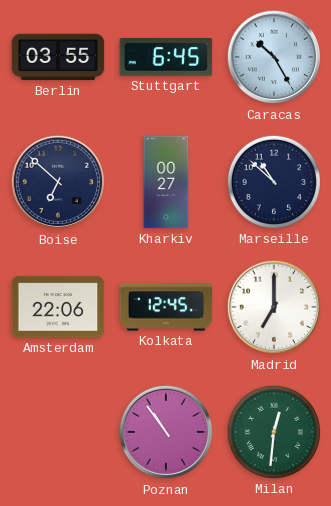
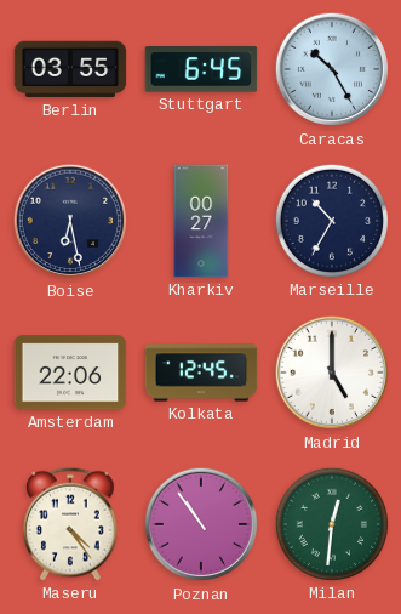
Boise: 6:52 -> 6:28 (70, 221)
Marseille: 10:52 -> 10:35 (332, 221)
Madrid: 7:00 -> 5:00 (332, 373)
Maseru: none -> 4:24 (71, 524)
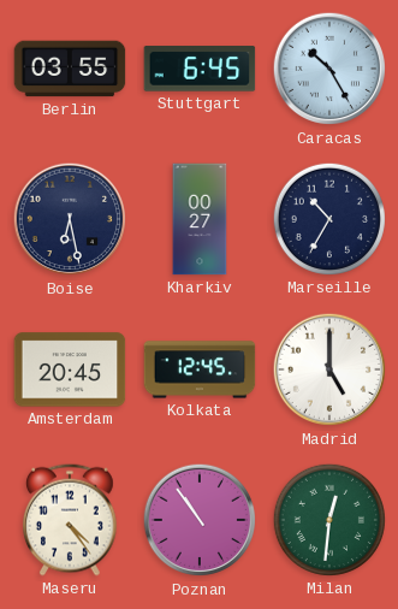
Amsterdam: 22:06 -> 20:45 (70, 369)
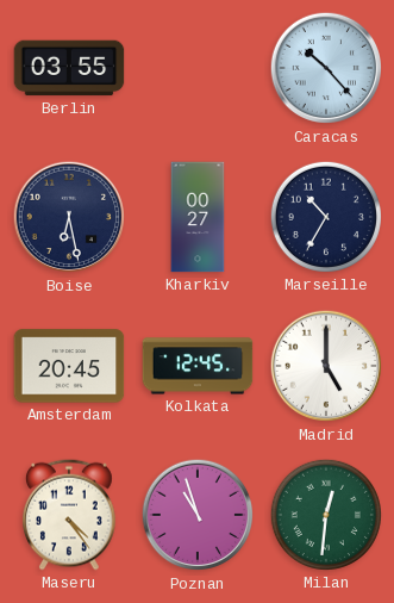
Stuttgart: 6:45 -> none (200, 69)
Caracas: 10:25 -> 10:23 (326, 68)
Poznan: 10:54 -> 10:57 (198, 515)
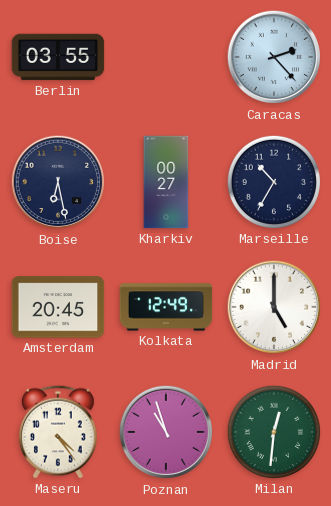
Caracas: 10:23 -> 2:23 (274, 57)
Kolkata: 12:45 -> 12:49 (166, 307)
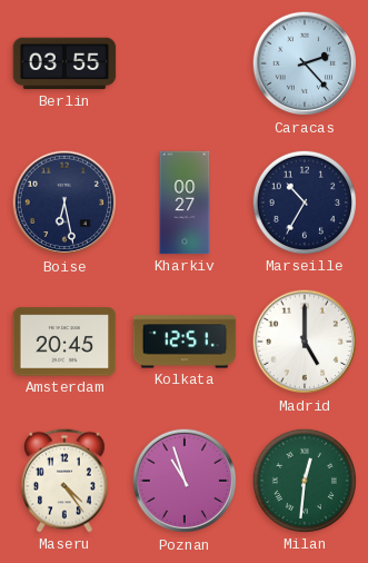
Kolkata: 12:49 -> 12:51 (185, 342)
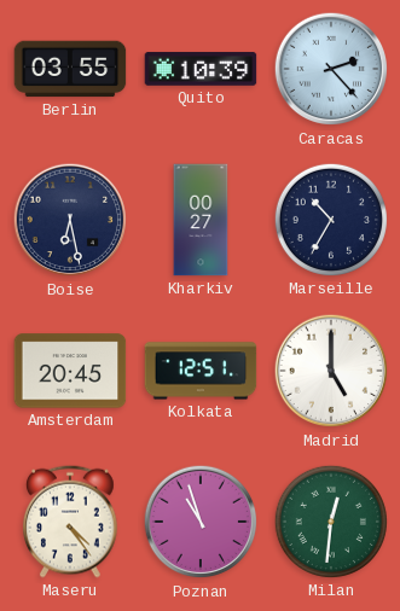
Quito: none -> 10:39 (201, 69)
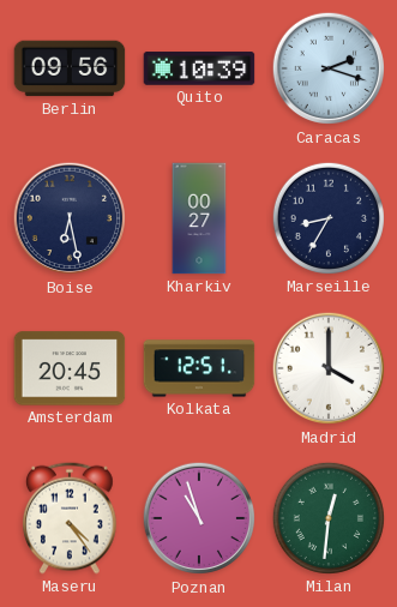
Berlin: 03:55 -> 09:56 (70, 68)
Caracas: 2:23 -> 2:18 (329, 68)
Marseille: 10:35 -> 8:35 (329, 218)
Madrid: 5:00 -> 4:00 (329, 368)
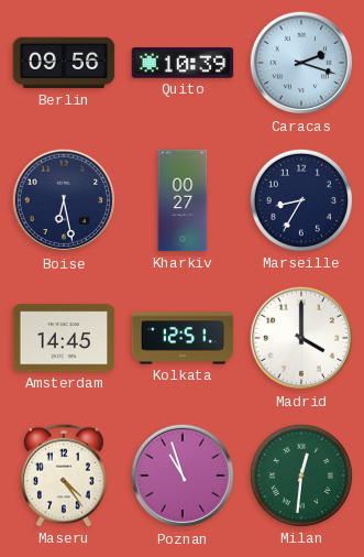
Amsterdam: 20:45 -> 14:45 (64, 338)
